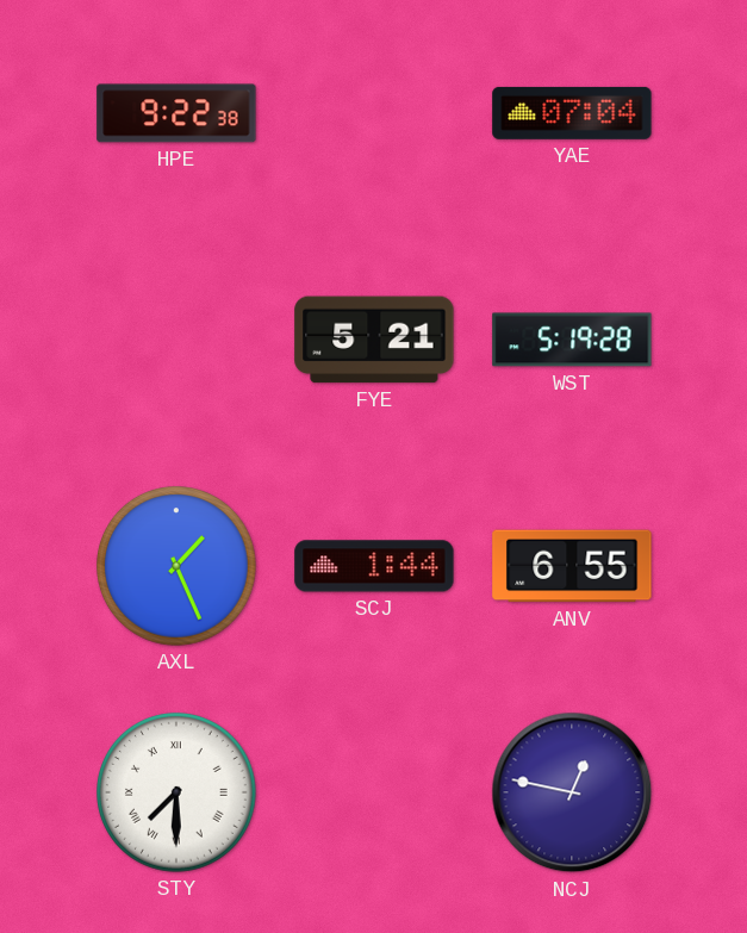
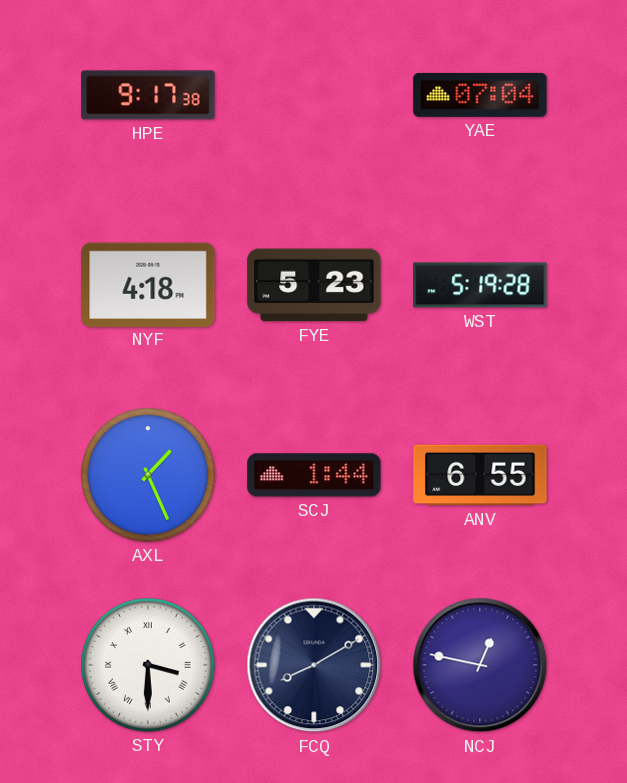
HPE: 9:22 -> 9:17 (148, 95)
NYF: none -> 4:18 (148, 284)
FYE: 5:21 -> 5:23 (314, 285)
STY: 7:30 -> 3:30 (149, 666)
FCQ: none -> 8:10 (314, 665)
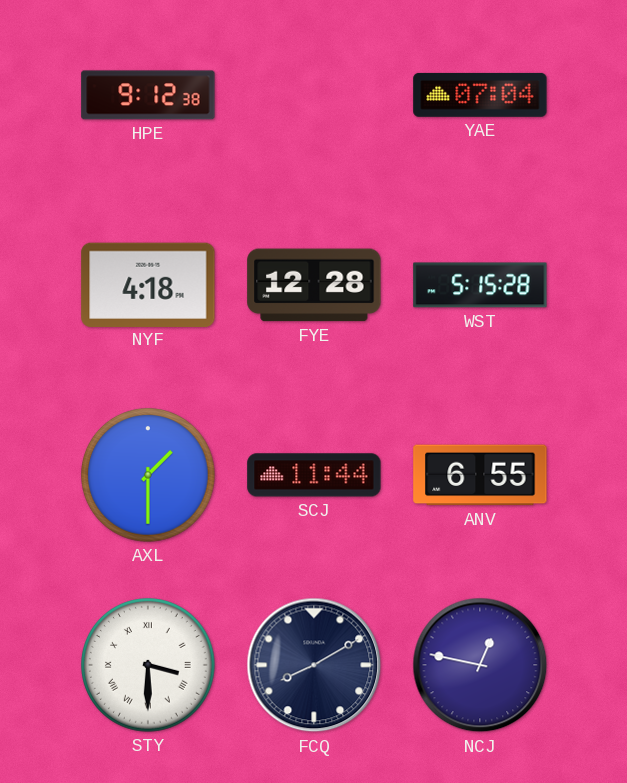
HPE: 9:17 -> 9:12 (148, 95)
FYE: 5:23 -> 12:28 (314, 285)
WST: 5:19 -> 5:15 (480, 285)
AXL: 1:26 -> 1:30 (149, 476)
SCJ: 1:44 -> 11:44 (314, 475)
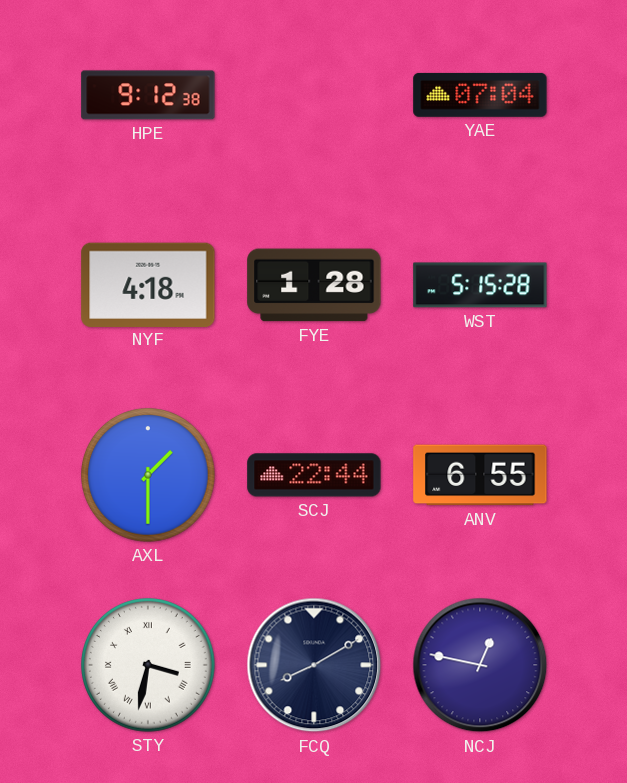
FYE: 12:28 -> 1:28 (314, 285)
SCJ: 11:44 -> 22:44 (314, 475)
STY: 3:30 -> 3:32 (149, 666)
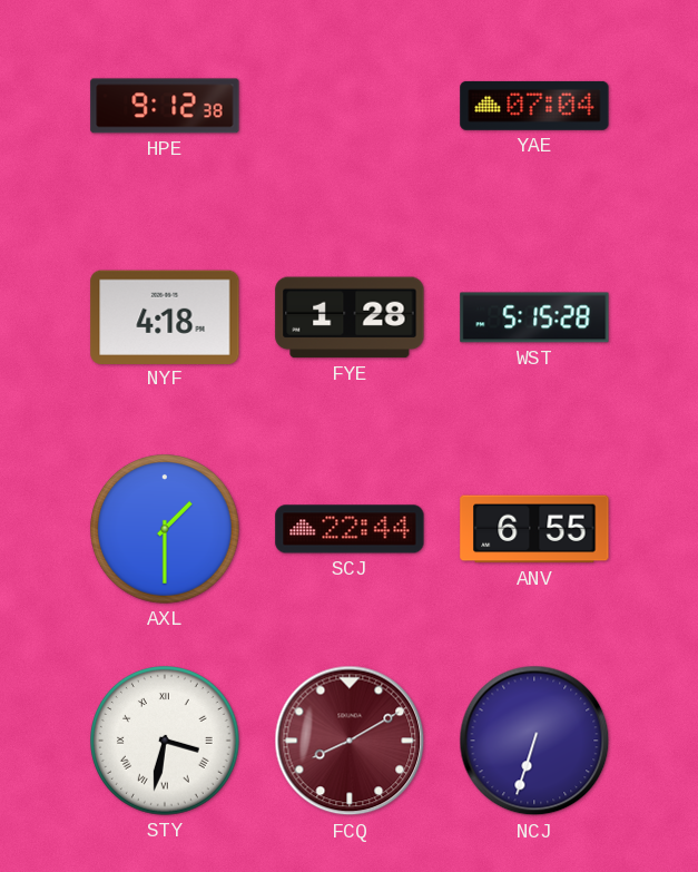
FCQ dial: navy -> burgundy (350, 741)
NCJ: 12:47 -> 6:33 (534, 741)
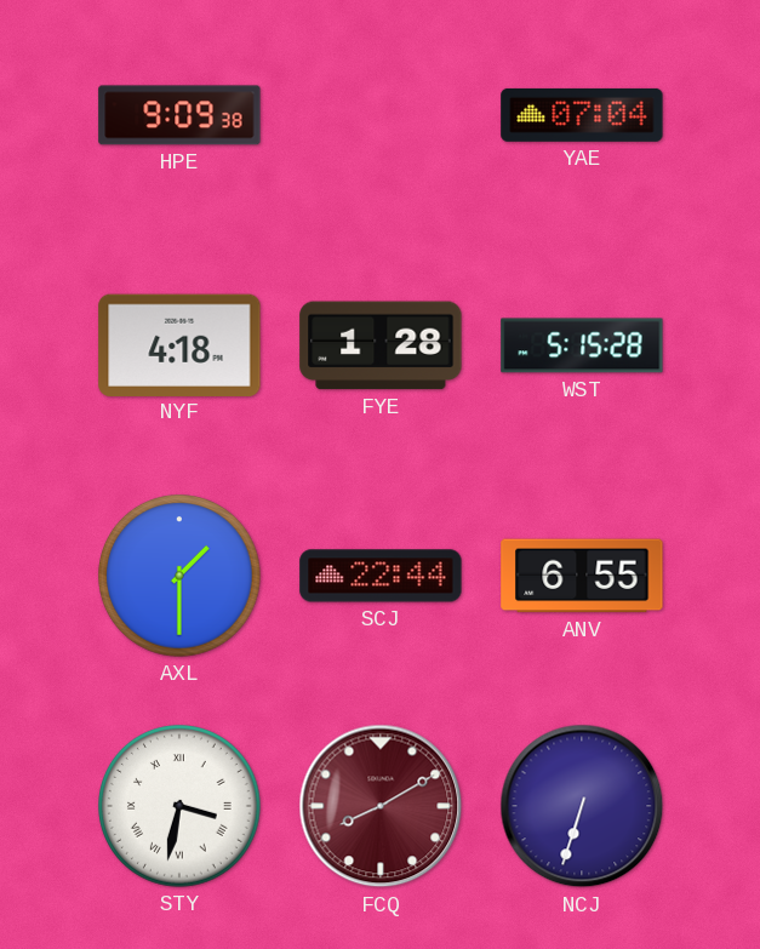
HPE: 9:12 -> 9:09 (179, 115)
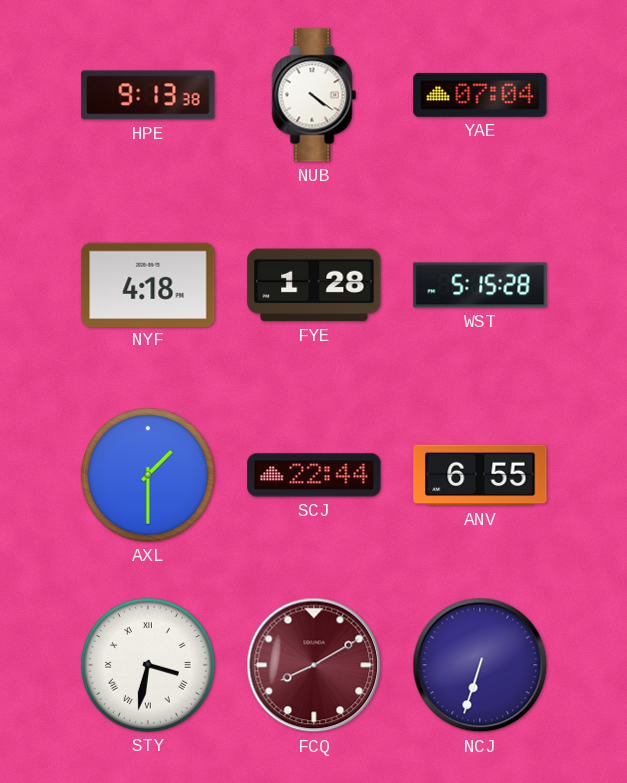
HPE: 9:09 -> 9:13 (148, 95)
NUB: none -> 4:21 (314, 95)
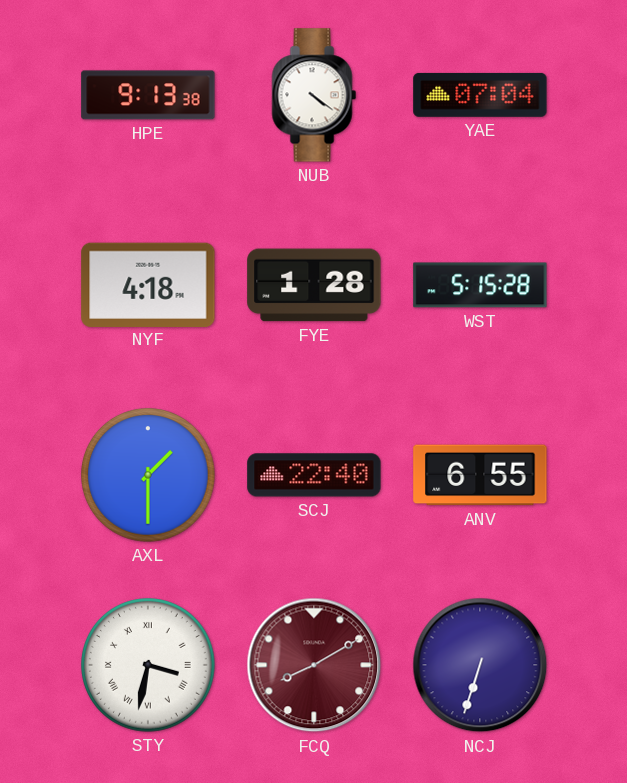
SCJ: 22:44 -> 22:40 (314, 475)
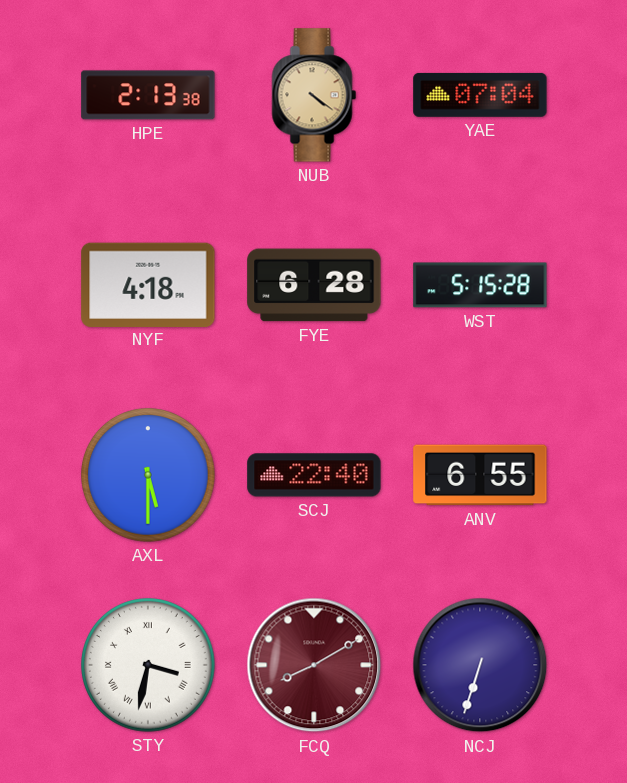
HPE: 9:13 -> 2:13 (148, 95)
NUB dial: white -> champagne (314, 95)
FYE: 1:28 -> 6:28 (314, 285)
AXL: 1:30 -> 5:30 (149, 476)
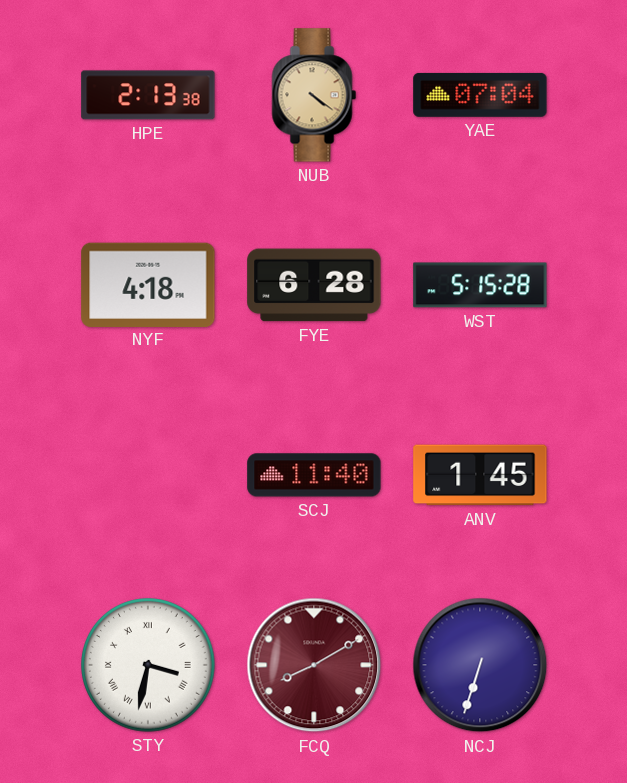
AXL: 5:30 -> none (149, 476)
SCJ: 22:40 -> 11:40 (314, 475)
ANV: 6:55 -> 1:45 (480, 475)
